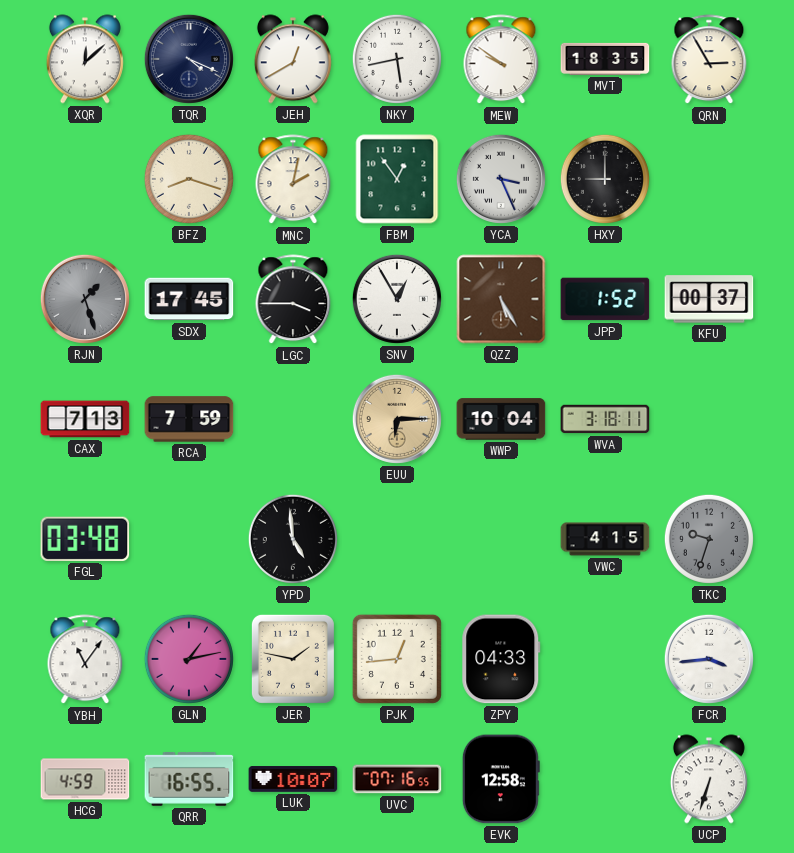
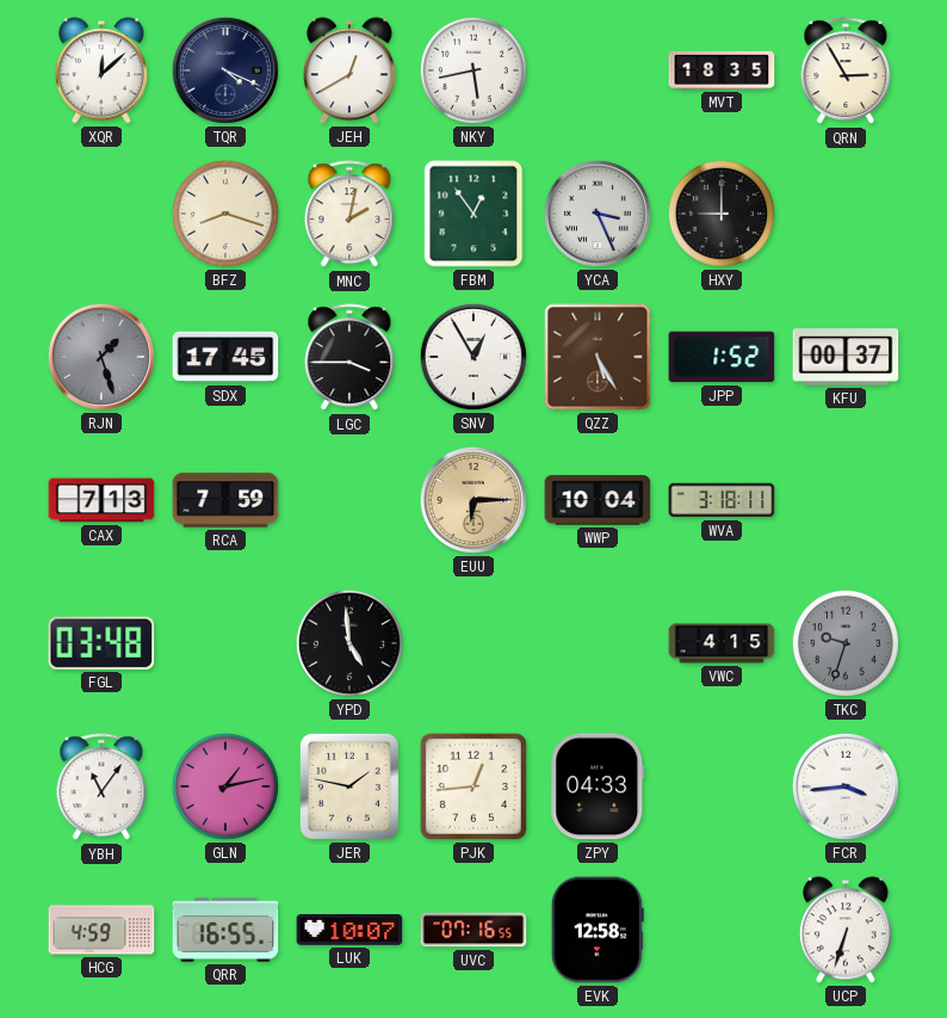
MEW: 9:51 -> none (501, 60)
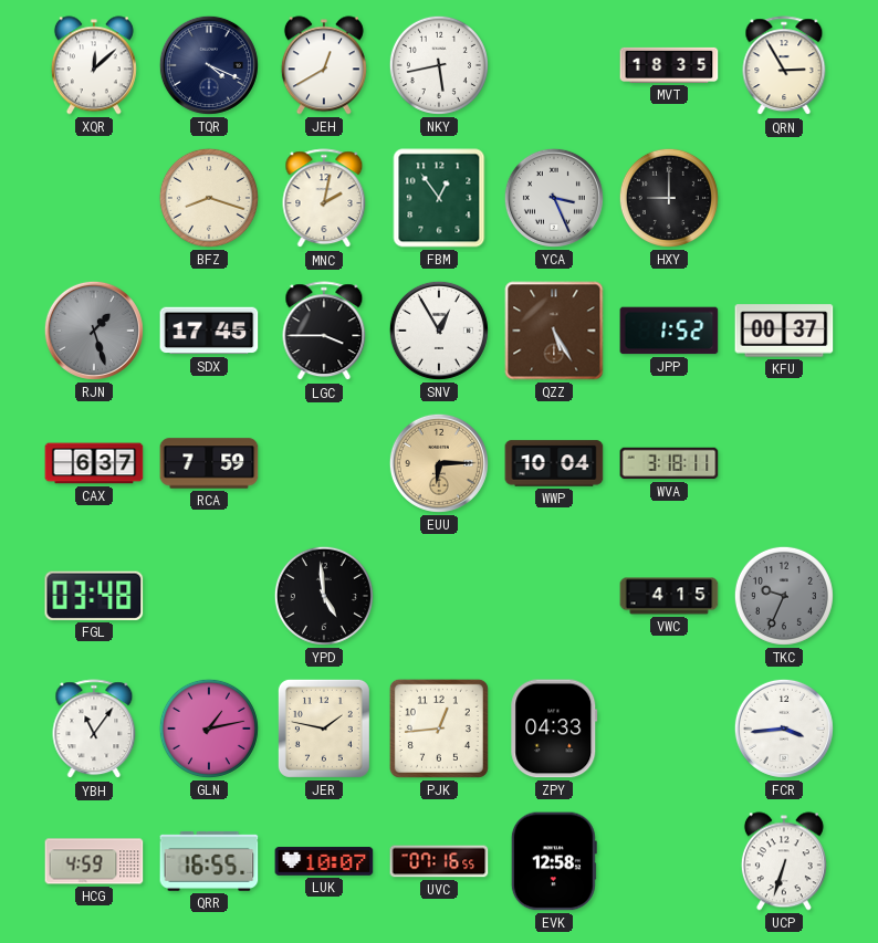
CAX: 7:13 -> 6:37 (94, 463)
TKC: 9:33 -> 9:34 (784, 596)
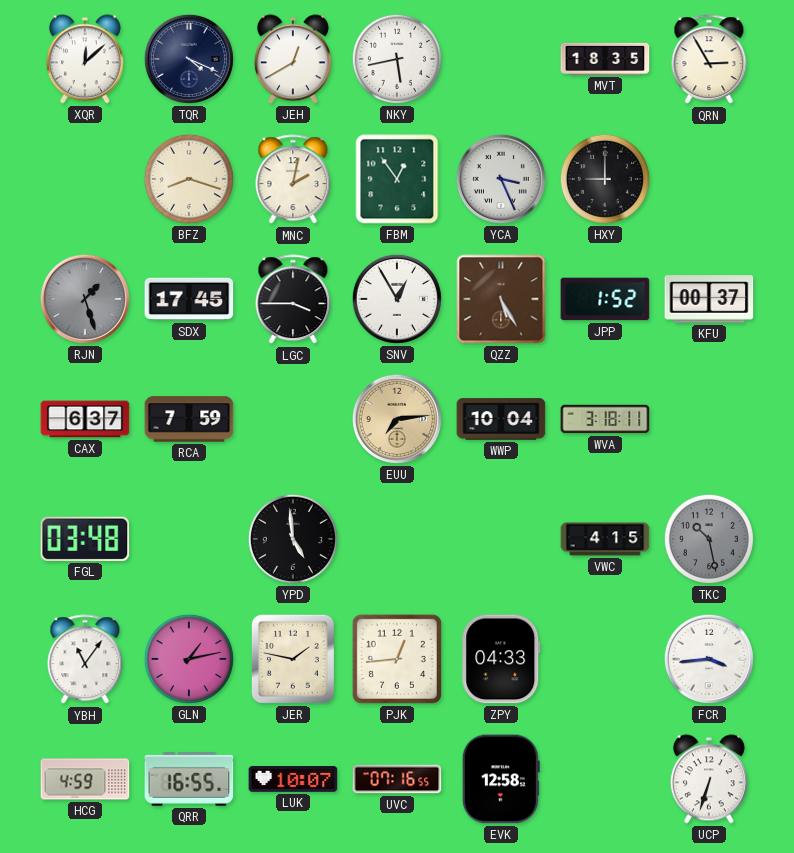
EUU: 6:15 -> 7:14 (397, 419)
TKC: 9:34 -> 10:28 (709, 539)
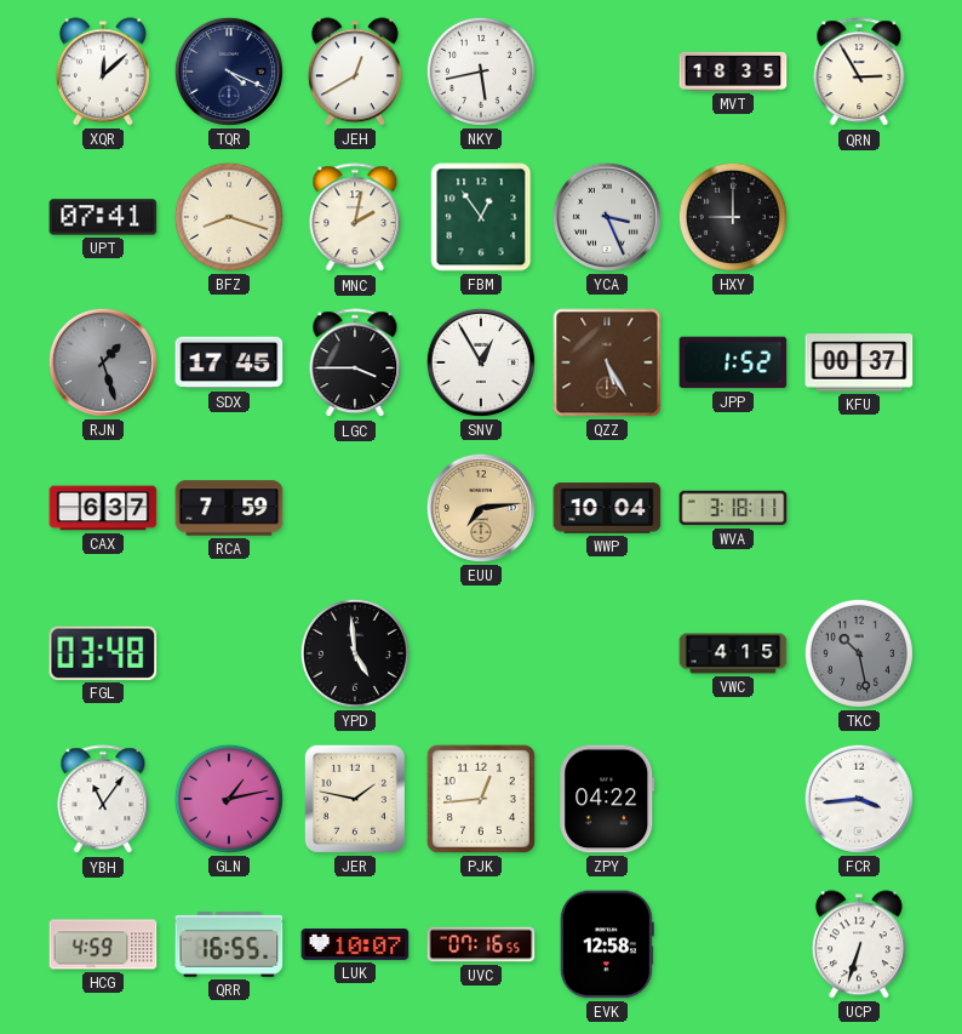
UPT: none -> 07:41 (103, 217)
ZPY: 04:33 -> 04:22 (607, 799)
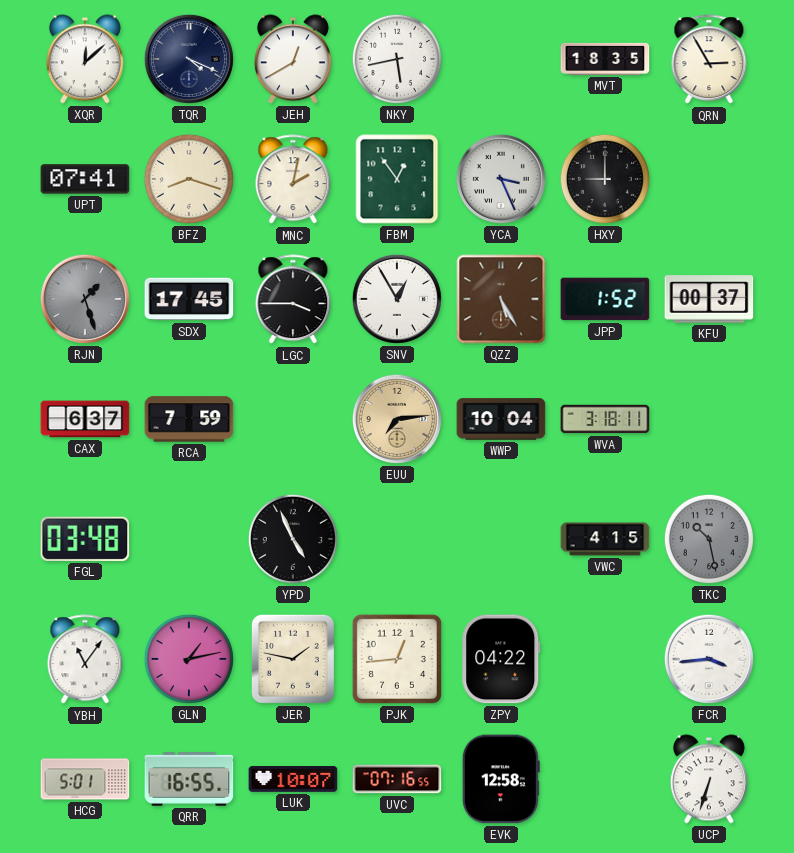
YPD: 4:59 -> 4:56 (293, 539)
HCG: 4:59 -> 5:01 (85, 779)
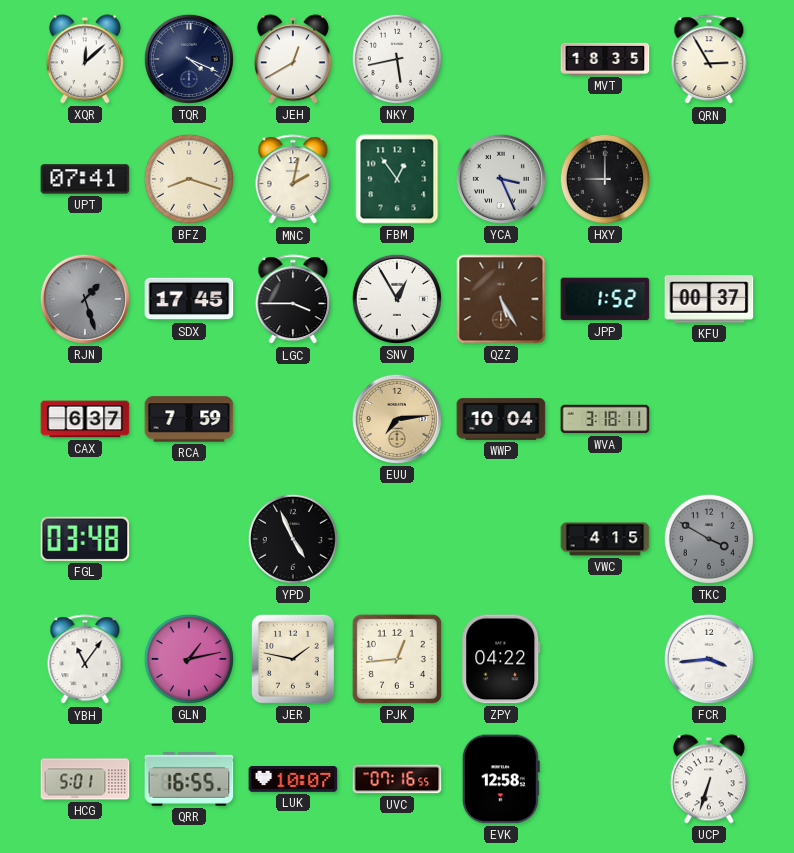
TKC: 10:28 -> 3:50 (709, 539)
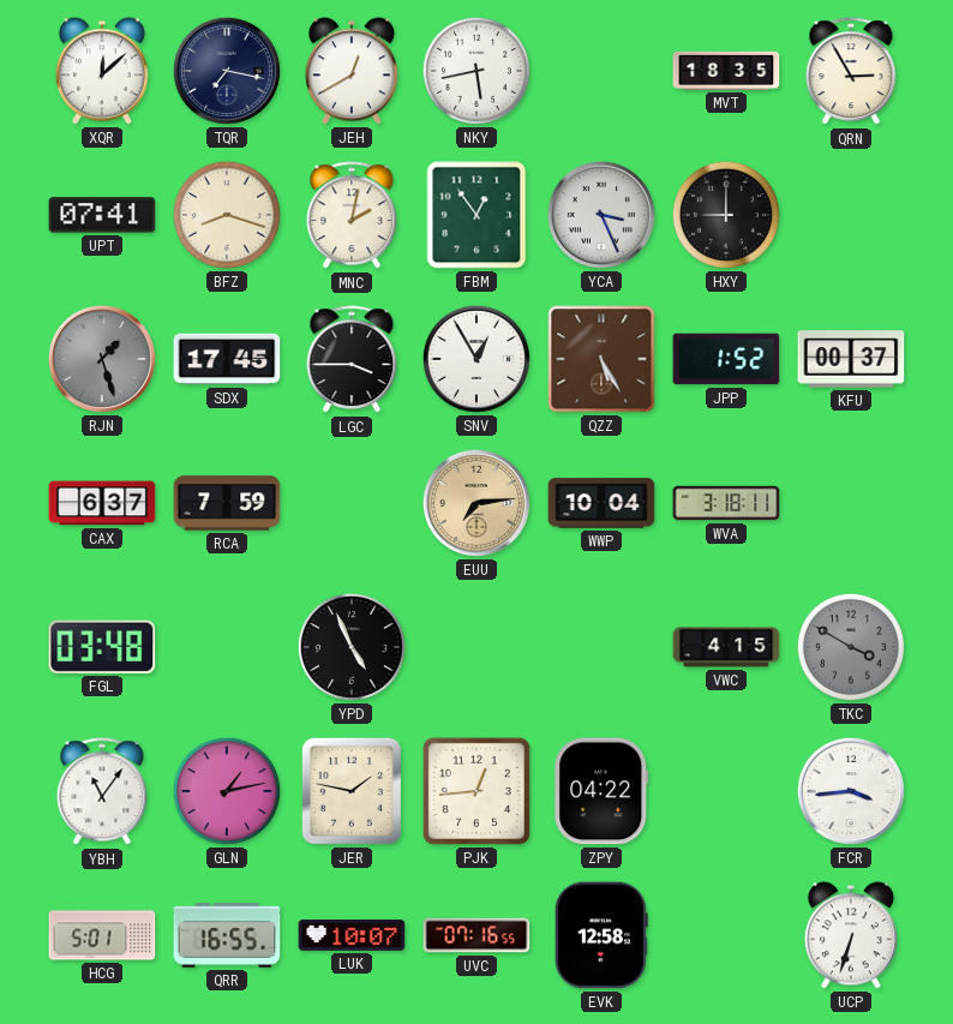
TQR: 4:19 -> 7:17 (227, 71)
